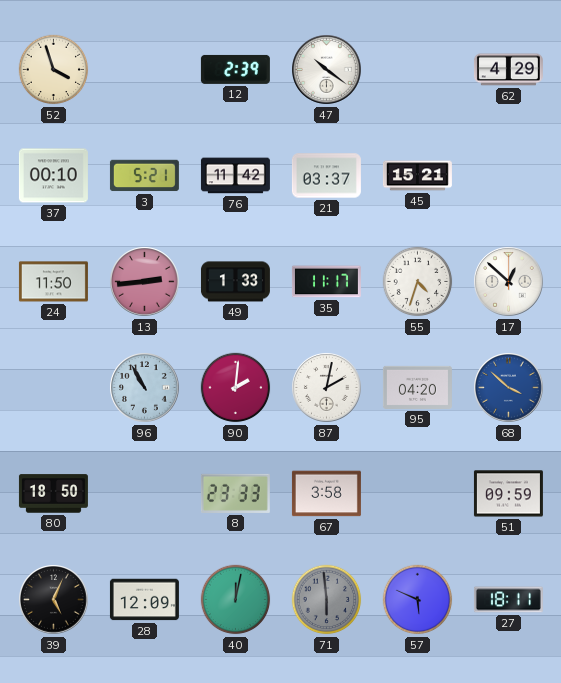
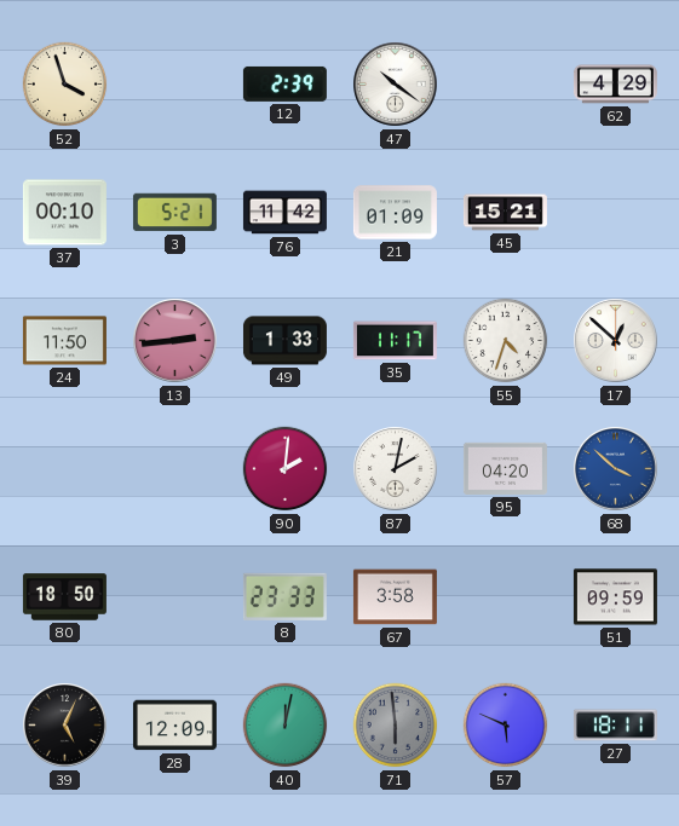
21: 03:37 -> 01:09 (395, 213)
96: 10:55 -> none (145, 388)
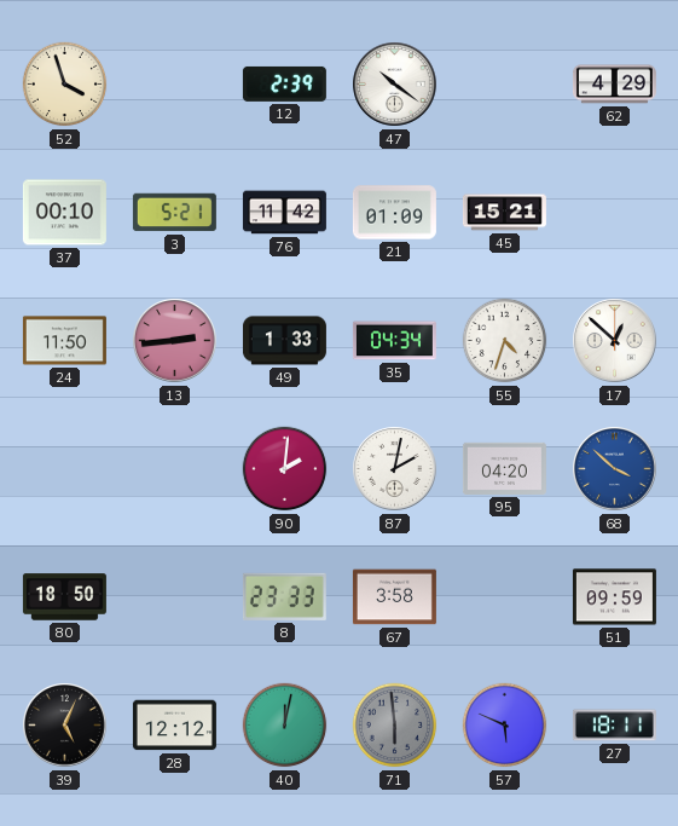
35: 11:17 -> 04:34 (394, 341)
28: 12:09 -> 12:12 (174, 726)
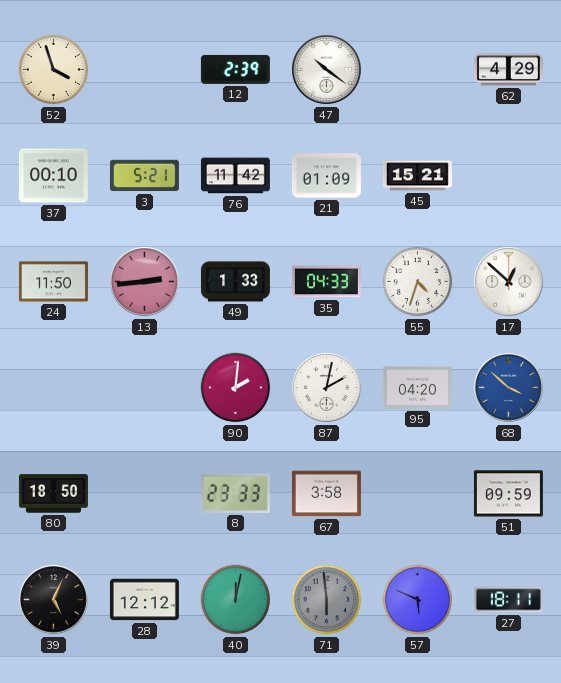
35: 04:34 -> 04:33 (326, 282)
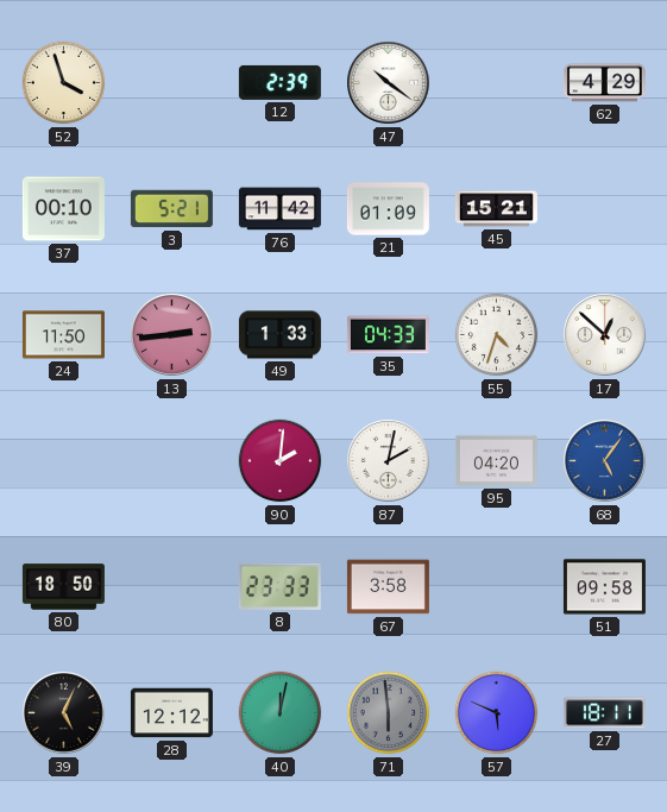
68: 3:52 -> 5:06 (605, 461)
51: 09:59 -> 09:58 (604, 587)
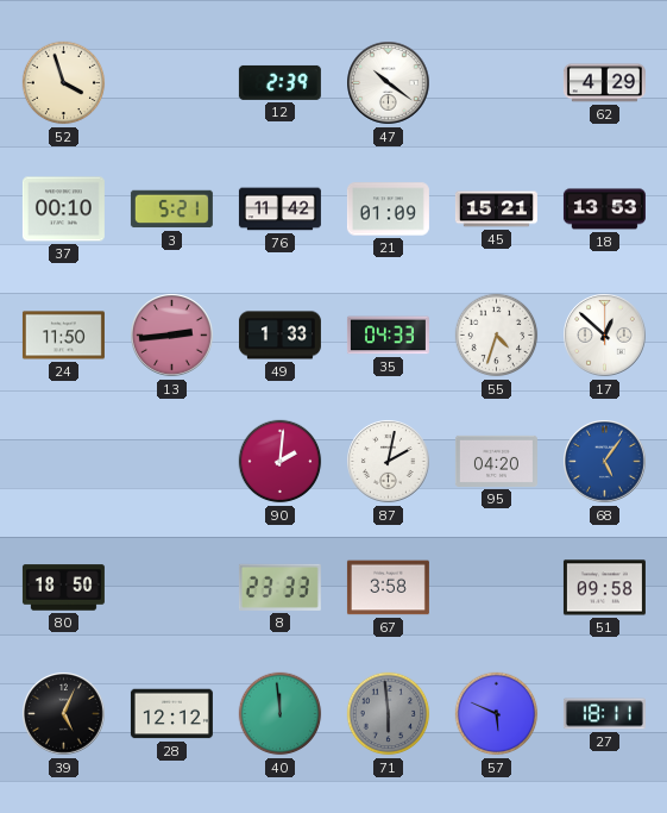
18: none -> 13:53 (604, 209)
40: 12:02 -> 11:59 (281, 714)
